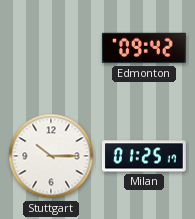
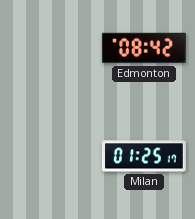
Edmonton: 09:42 -> 08:42 (144, 48)
Stuttgart: 10:15 -> none (51, 156)
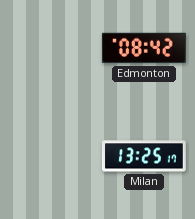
Milan: 01:25 -> 13:25 (144, 156)
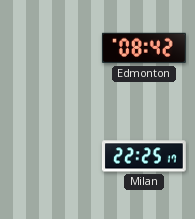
Milan: 13:25 -> 22:25 (144, 156)
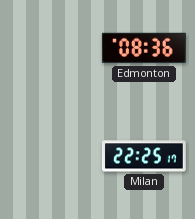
Edmonton: 08:42 -> 08:36 (144, 48)
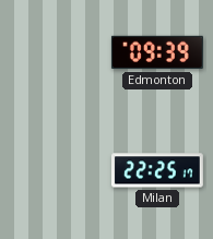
Edmonton: 08:36 -> 09:39 (157, 52)
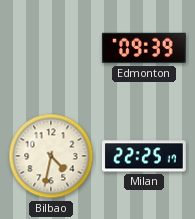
Bilbao: none -> 4:32 (51, 156)
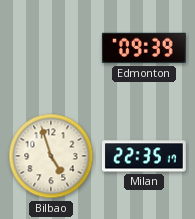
Bilbao: 4:32 -> 4:57 (51, 156)
Milan: 22:25 -> 22:35 (144, 156)
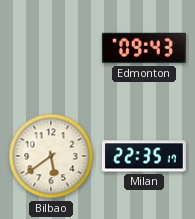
Edmonton: 09:39 -> 09:43 (144, 48)
Bilbao: 4:57 -> 5:39 (51, 156)
